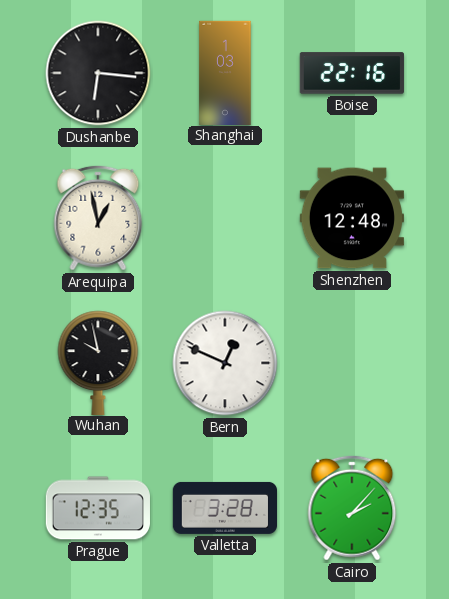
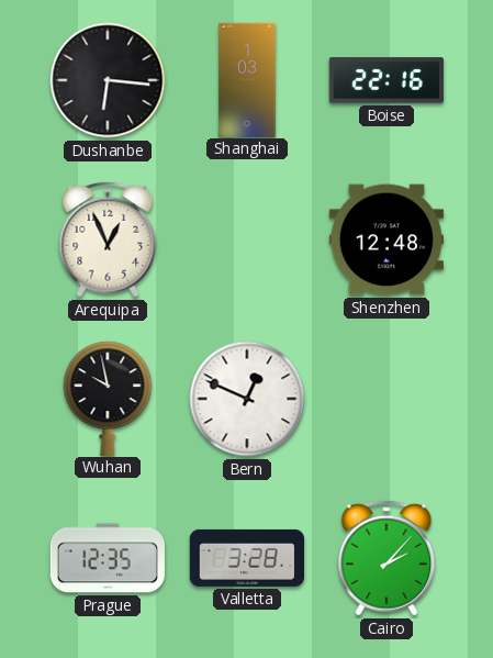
Arequipa: 12:58 -> 12:56 (108, 239)
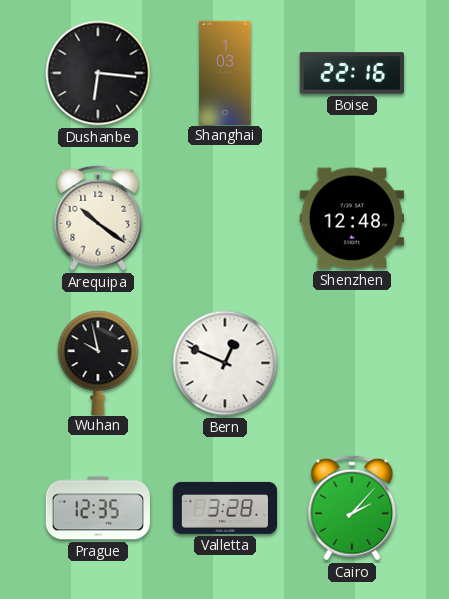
Arequipa: 12:56 -> 10:21 (98, 218)
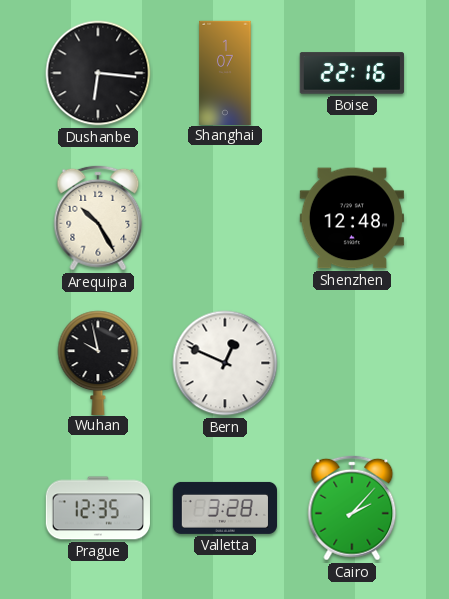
Shanghai: 1:03 -> 1:07 (225, 72)
Arequipa: 10:21 -> 10:25 (98, 218)
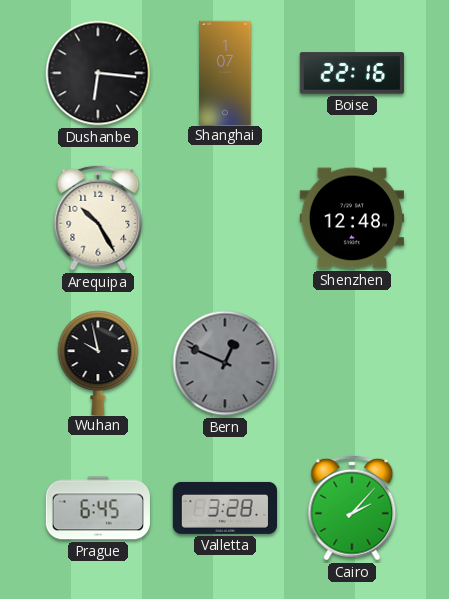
Bern dial: white -> grey (225, 363)
Prague: 12:35 -> 6:45 (98, 508)
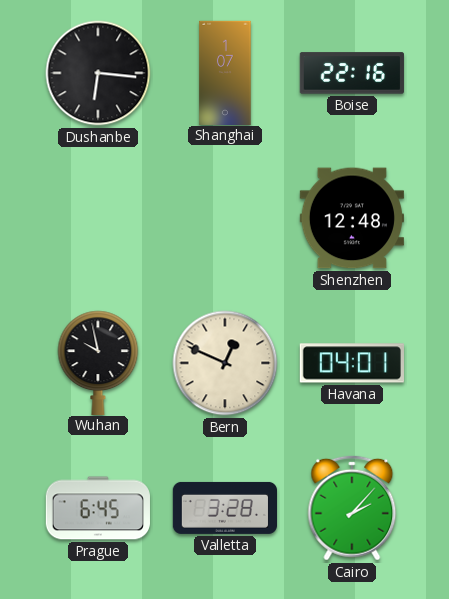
Arequipa: 10:25 -> none (98, 218)
Bern dial: grey -> cream (225, 363)
Havana: none -> 04:01 (351, 363)
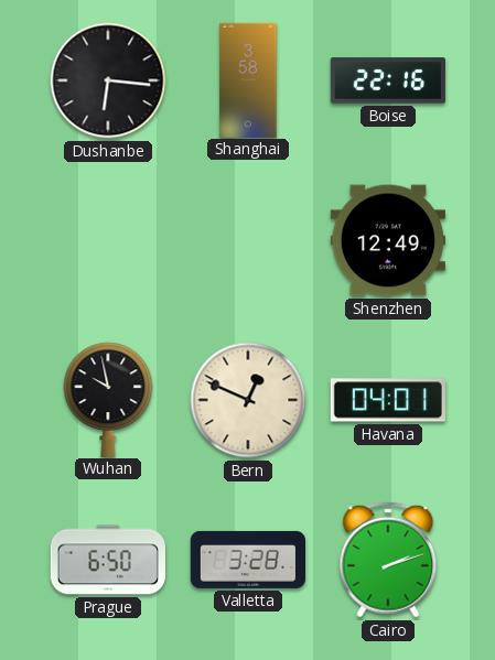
Shanghai: 1:07 -> 3:58 (248, 79)
Shenzhen: 12:48 -> 12:49 (387, 240)
Prague: 6:45 -> 6:50 (108, 560)
Cairo: 2:07 -> 2:12 (388, 560)
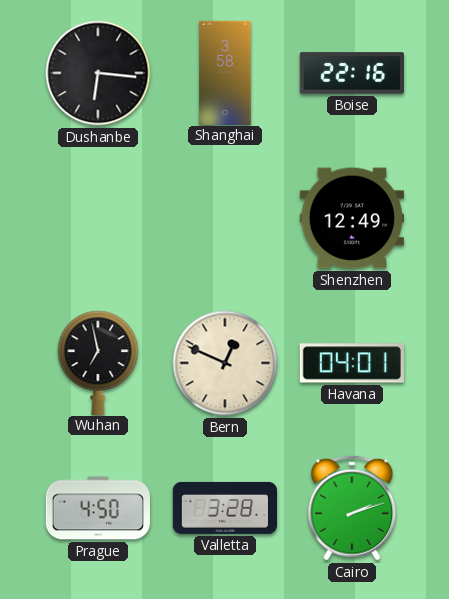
Wuhan: 9:58 -> 6:58 (98, 362)
Prague: 6:50 -> 4:50 (98, 508)
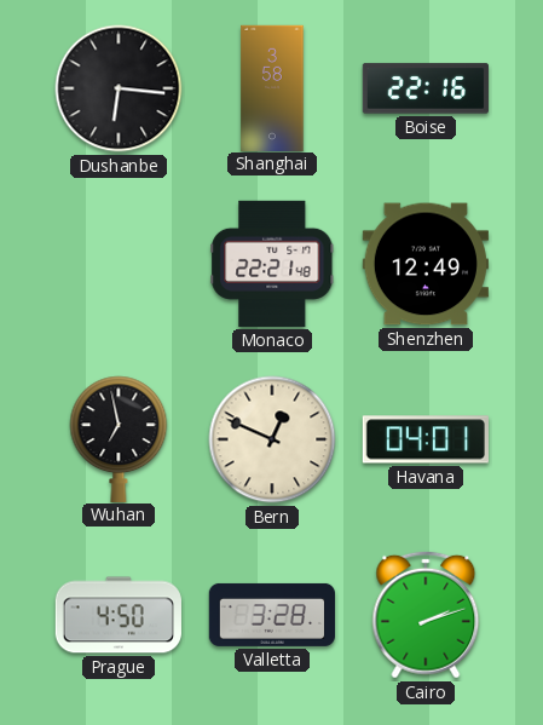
Monaco: none -> 22:21 (272, 264)
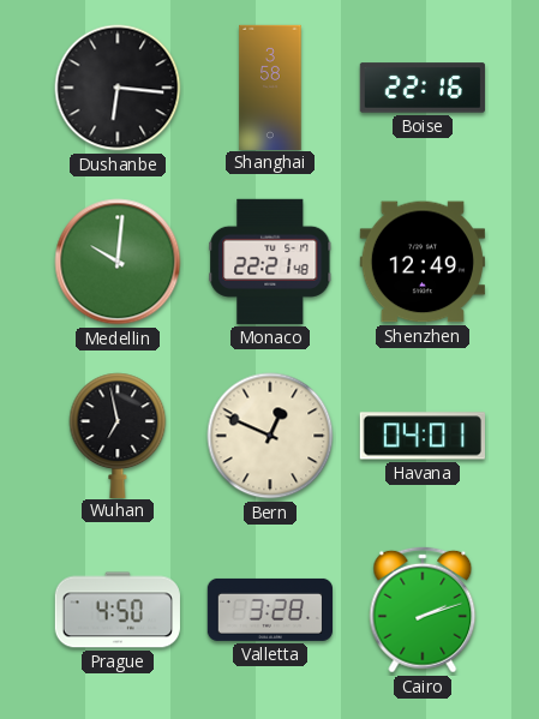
Medellin: none -> 10:01 (118, 262)
